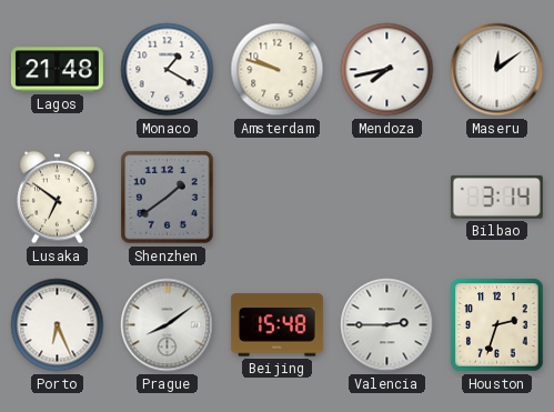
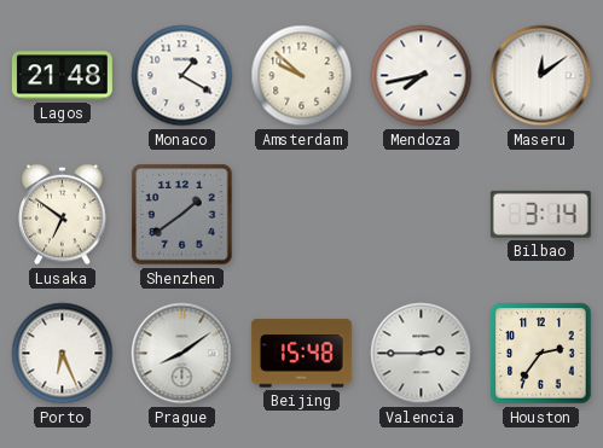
Amsterdam: 9:48 -> 9:52 (302, 76)
Houston: 2:33 -> 2:36 (541, 354)
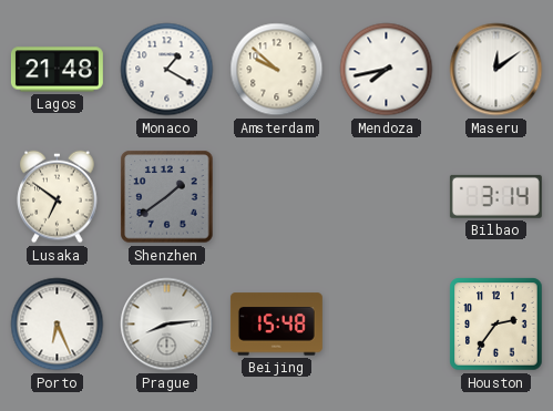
Prague: 8:09 -> 8:14 (167, 325)
Valencia: 2:45 -> none (422, 354)
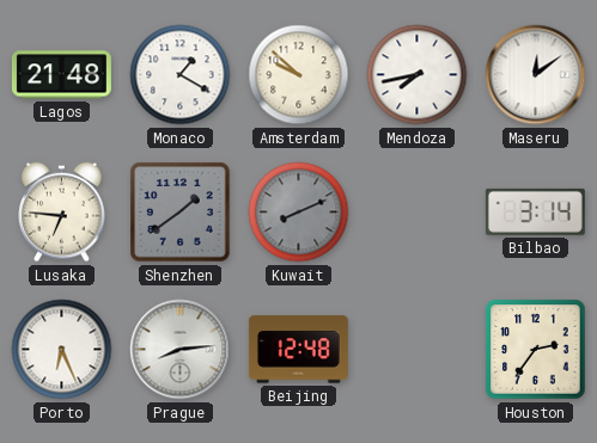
Lusaka: 6:51 -> 6:46 (62, 213)
Kuwait: none -> 8:11 (299, 213)
Beijing: 15:48 -> 12:48 (298, 350)
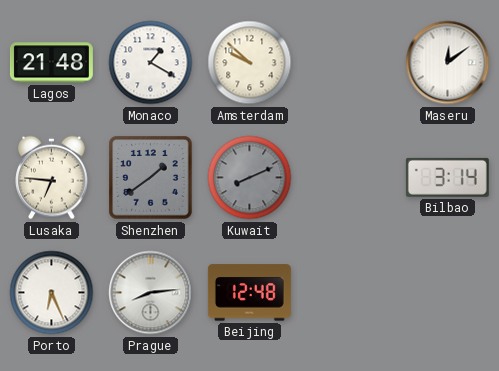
Mendoza: 7:43 -> none (418, 75)
Houston: 2:36 -> none (536, 350)
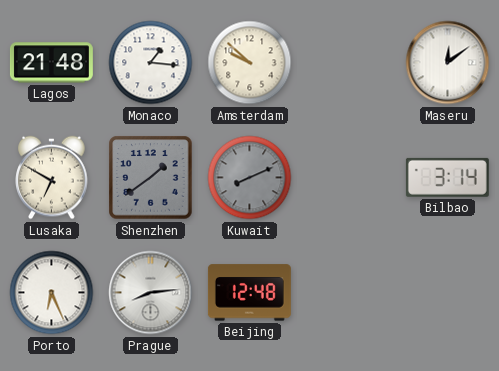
Monaco: 1:20 -> 1:16 (151, 63)
Lusaka: 6:46 -> 6:50 (52, 178)
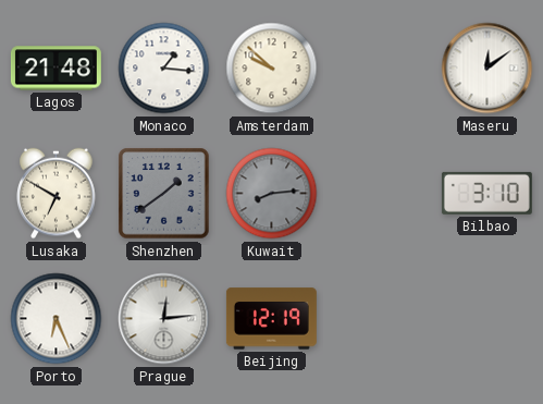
Kuwait: 8:11 -> 8:14 (272, 194)
Bilbao: 3:14 -> 3:10 (486, 193)
Prague: 8:14 -> 12:14 (164, 319)
Beijing: 12:48 -> 12:19 (271, 319)
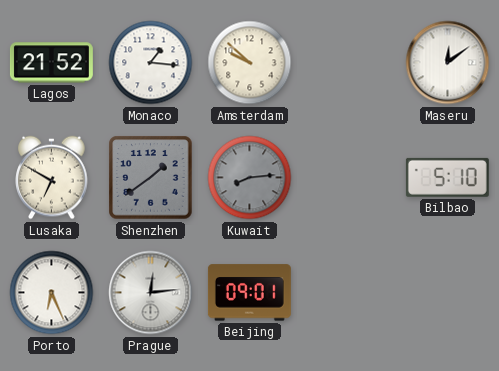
Lagos: 21:48 -> 21:52 (51, 63)
Bilbao: 3:10 -> 5:10 (447, 177)
Beijing: 12:19 -> 09:01 (249, 293)
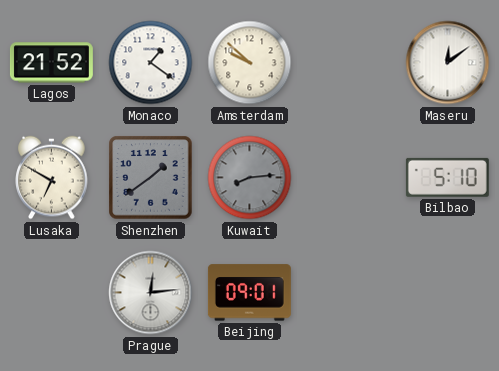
Monaco: 1:16 -> 1:21 (151, 63)
Porto: 6:26 -> none (52, 293)
